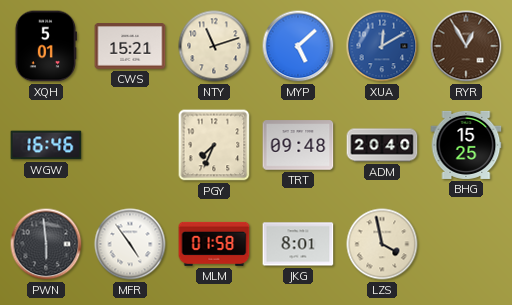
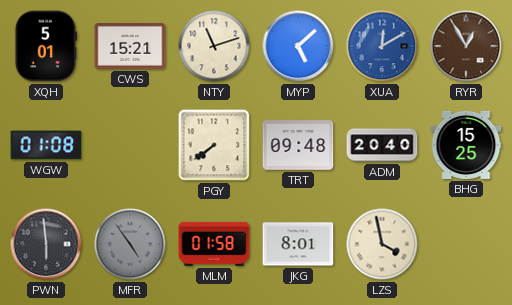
WGW: 16:46 -> 01:08 (46, 145)
PGY: 7:34 -> 7:39 (214, 145)
MFR dial: white -> grey (130, 244)
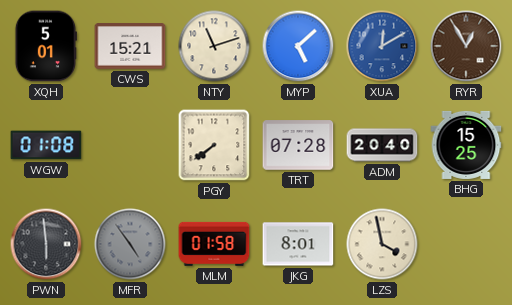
TRT: 09:48 -> 07:28 (298, 145)
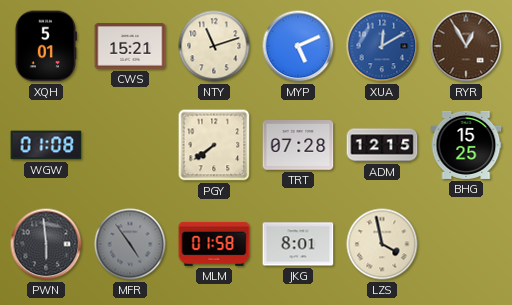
MYP: 5:08 -> 5:11 (298, 46)
ADM: 20:40 -> 12:15 (382, 145)
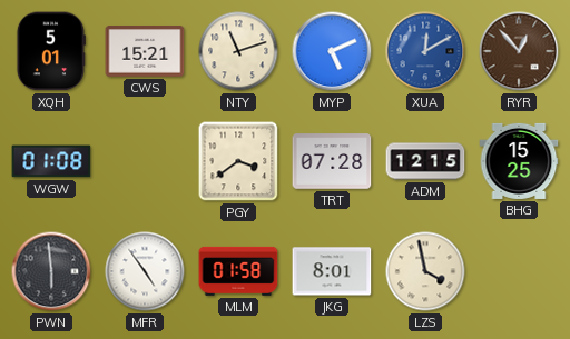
RYR: 12:55 -> 12:53 (519, 51)
PGY: 7:39 -> 3:39 (238, 161)
MFR dial: grey -> white (145, 271)
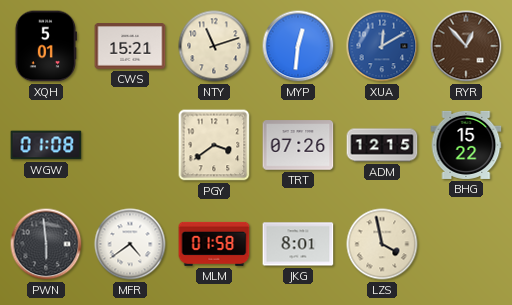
MYP: 5:11 -> 12:31 (298, 46)
TRT: 07:28 -> 07:26 (298, 145)
BHG: 15:25 -> 15:22 (466, 145)
MFR: 4:54 -> 4:39 (130, 244)
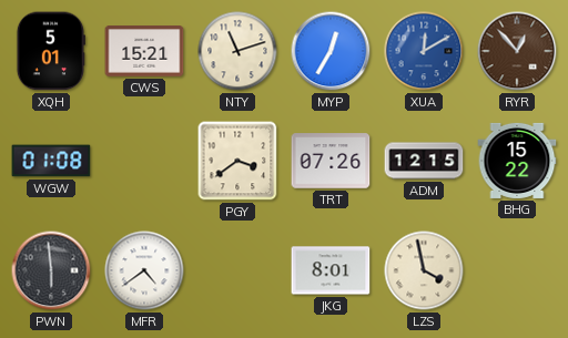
MYP: 12:31 -> 12:35 (331, 51)
MLM: 01:58 -> none (214, 244)
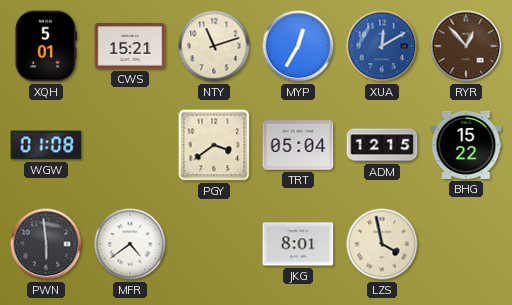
TRT: 07:26 -> 05:04 (298, 145)
